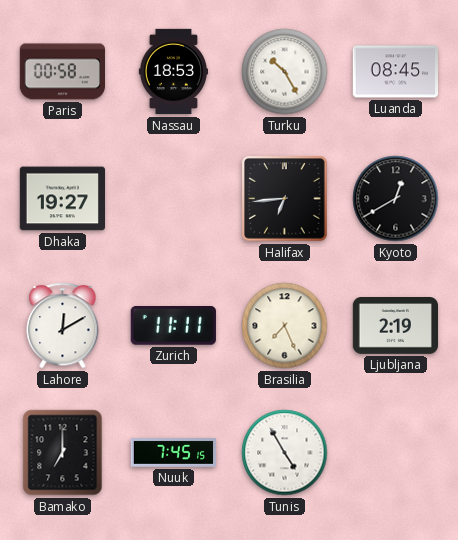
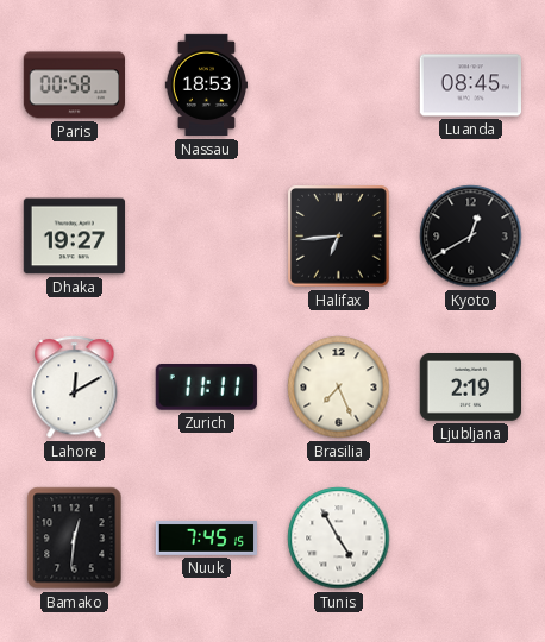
Turku: 10:25 -> none (285, 72)
Bamako: 7:00 -> 12:31 (75, 539)
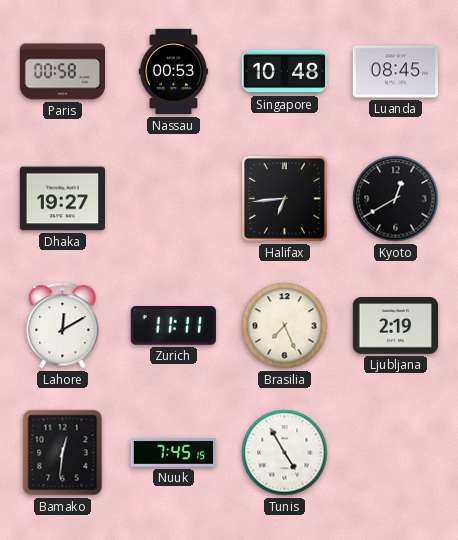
Nassau: 18:53 -> 00:53 (173, 72)
Singapore: none -> 10:48 (284, 72)
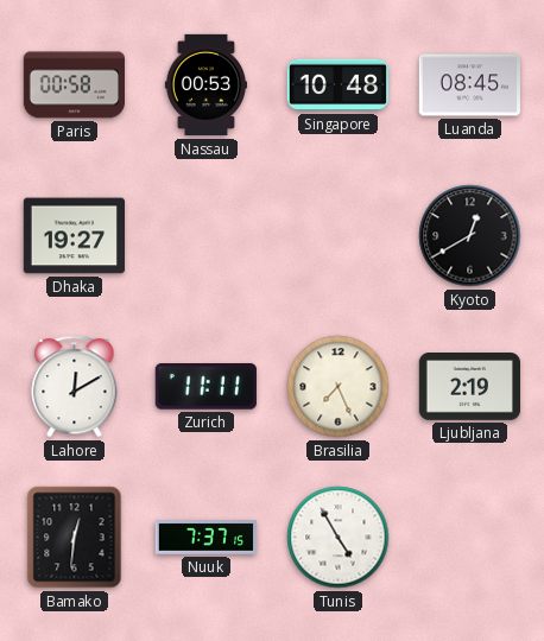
Halifax: 6:44 -> none (285, 199)
Nuuk: 7:45 -> 7:37 (205, 538)
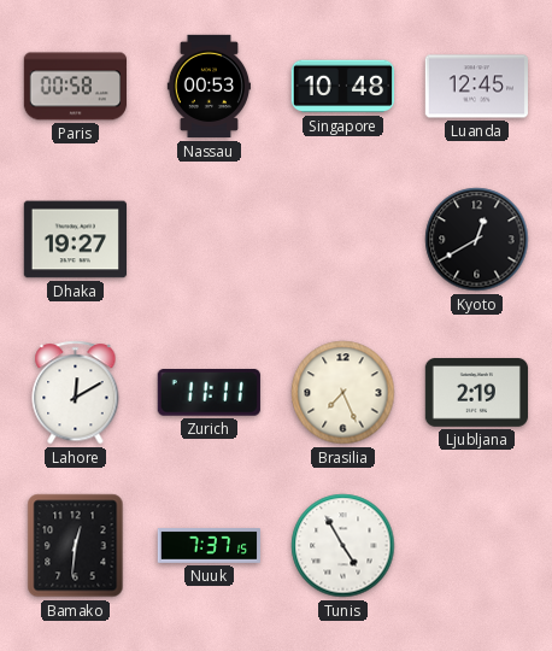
Luanda: 08:45 -> 12:45 (476, 87)
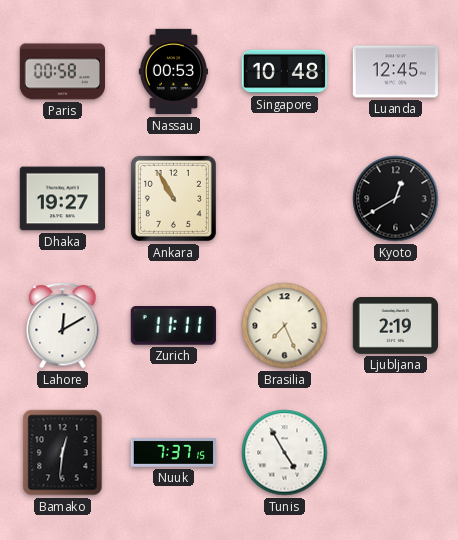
Ankara: none -> 10:55 (173, 198)
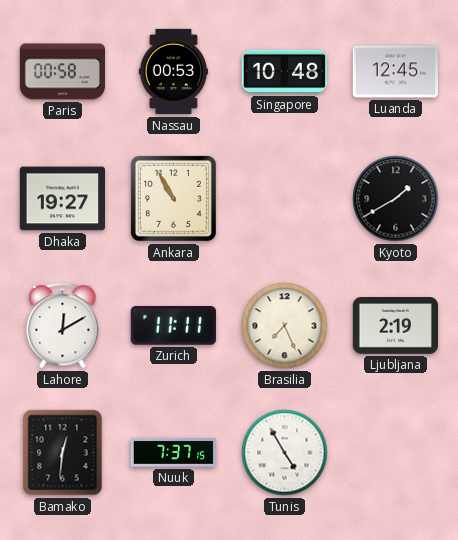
Kyoto: 12:40 -> 1:40 (396, 199)
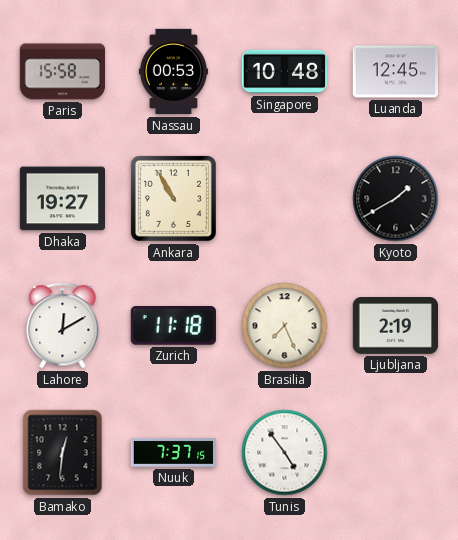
Paris: 00:58 -> 15:58 (62, 72)
Zurich: 11:11 -> 11:18 (173, 326)
Tunis: 4:55 -> 4:54 (285, 453)
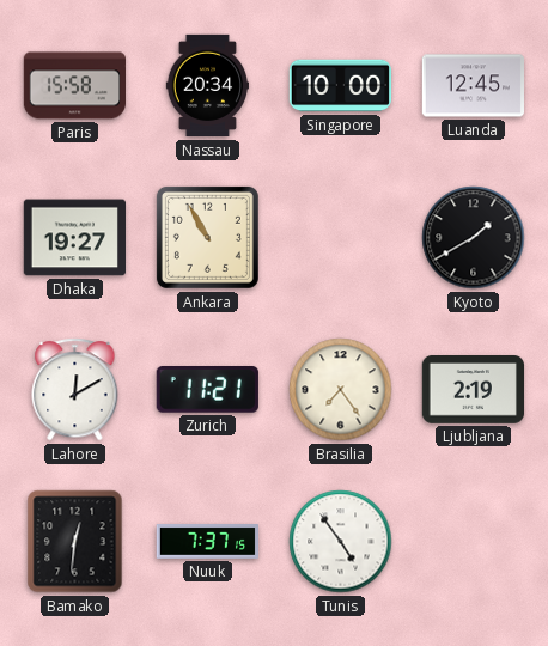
Nassau: 00:53 -> 20:34 (207, 86)
Singapore: 10:48 -> 10:00 (340, 86)
Zurich: 11:18 -> 11:21 (207, 390)
Brasilia: 7:26 -> 7:24 (341, 390)
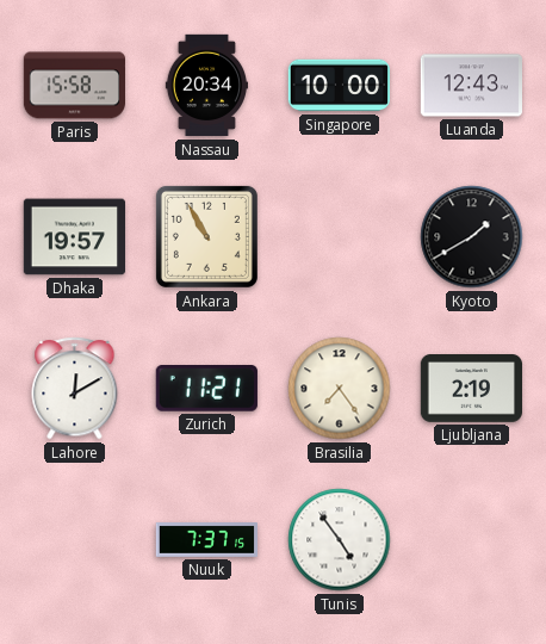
Luanda: 12:45 -> 12:43 (471, 86)
Dhaka: 19:27 -> 19:57 (74, 237)
Bamako: 12:31 -> none (75, 542)
